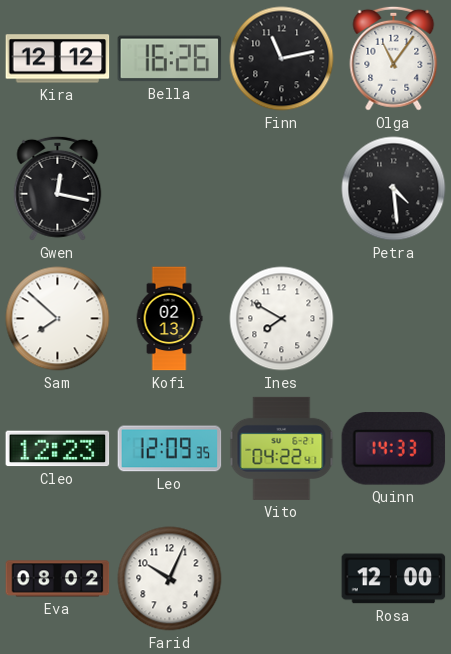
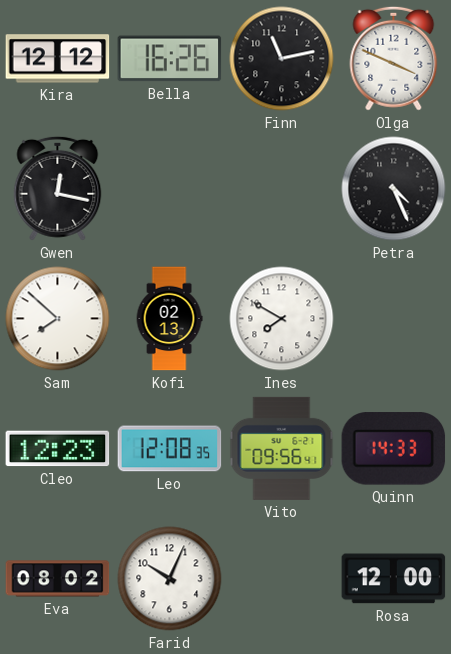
Olga: 11:06 -> 3:49 (394, 58)
Petra: 4:29 -> 4:26 (394, 189)
Leo: 12:09 -> 12:08 (170, 449)
Vito: 04:22 -> 09:56 (282, 448)
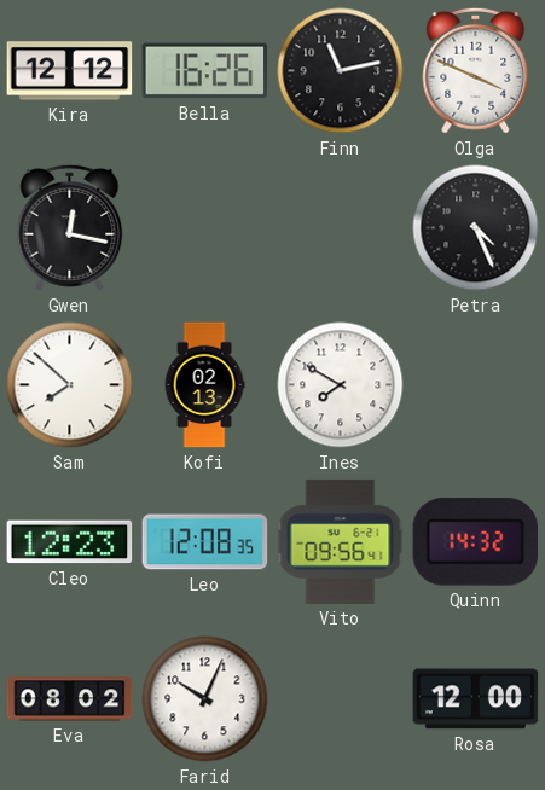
Quinn: 14:33 -> 14:32 (476, 542)
